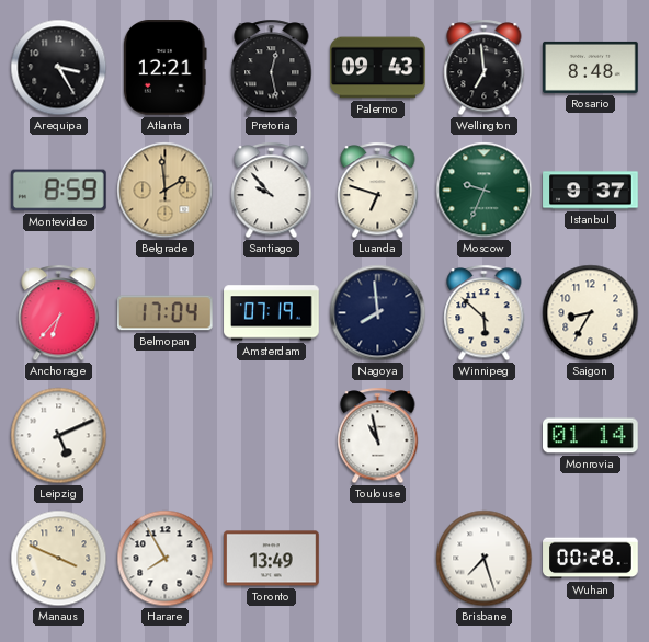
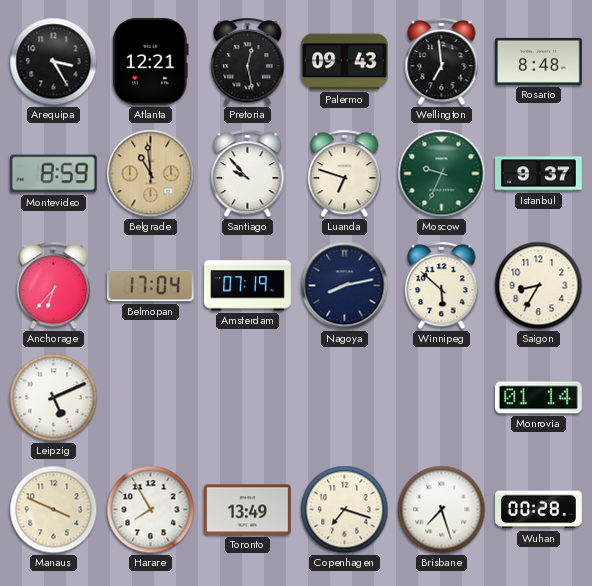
Belgrade: 1:59 -> 10:59 (151, 174)
Nagoya: 7:59 -> 8:13 (345, 286)
Toulouse: 10:58 -> none (378, 436)
Copenhagen: none -> 7:18 (345, 510)
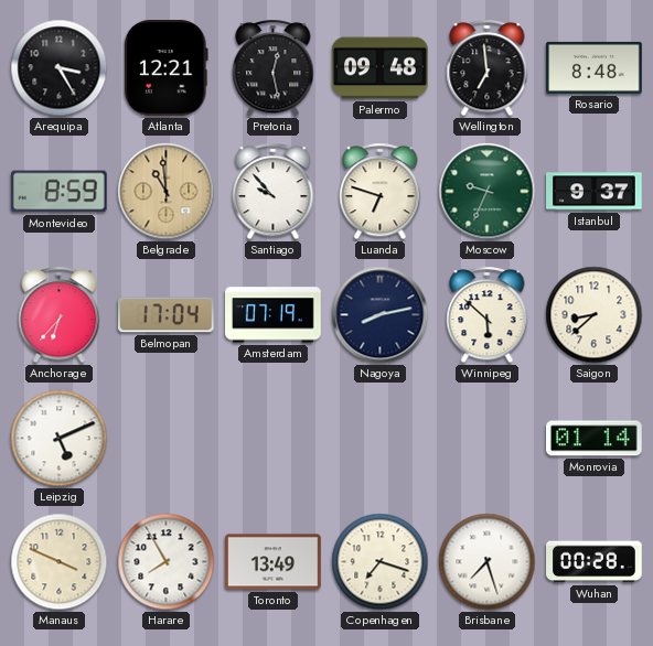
Palermo: 09:43 -> 09:48 (381, 68)
Saigon: 8:35 -> 8:38 (595, 315)
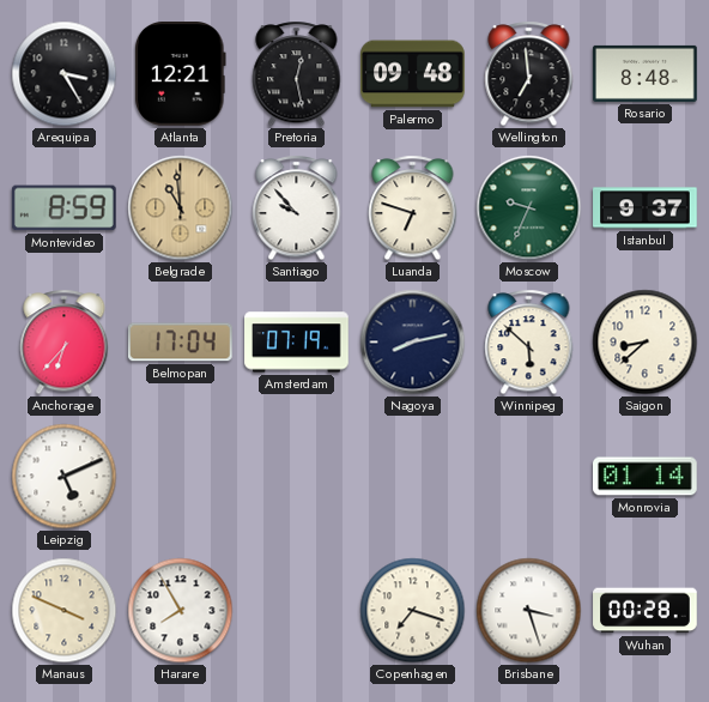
Toronto: 13:49 -> none (274, 562)
Brisbane: 7:27 -> 3:27 (529, 611)
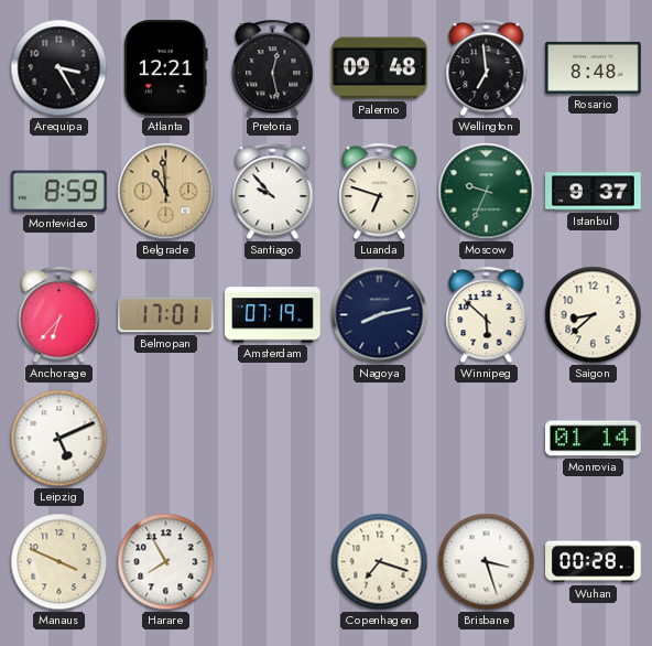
Belmopan: 17:04 -> 17:01 (165, 315)
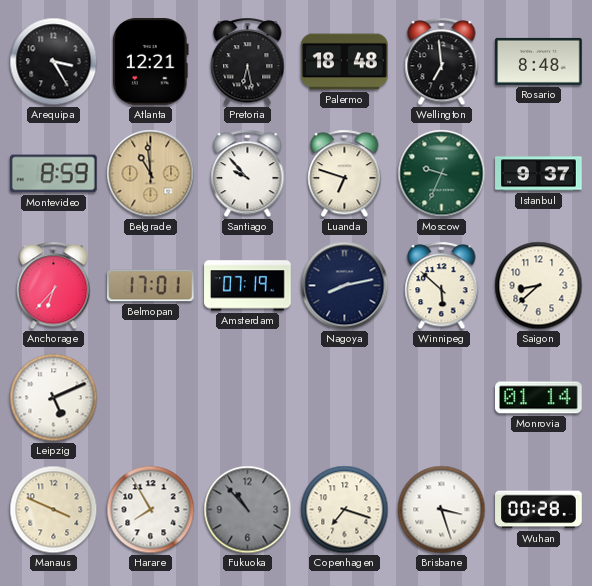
Pretoria: 12:28 -> 6:28 (248, 62)
Palermo: 09:48 -> 18:48 (345, 62)
Fukuoka: none -> 10:53 (248, 510)
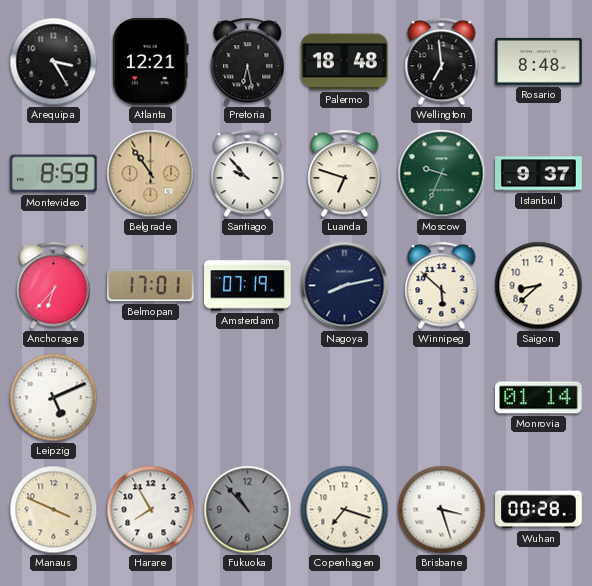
Belgrade: 10:59 -> 10:54 (151, 174)
